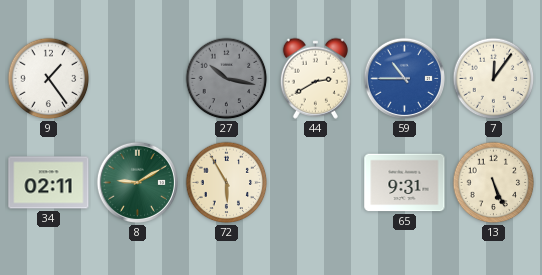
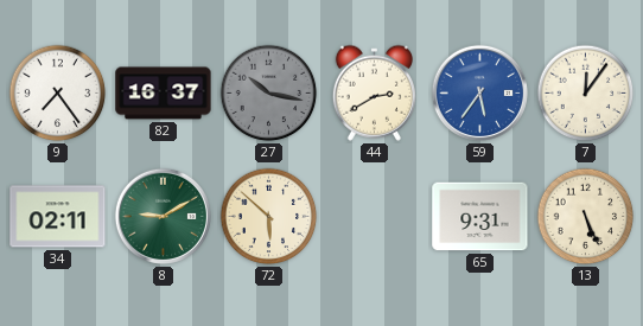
9: 1:24 -> 7:24 (58, 94)
82: none -> 16:37 (164, 94)
59: 10:45 -> 5:36 (479, 92)
72: 5:55 -> 5:52 (269, 217)
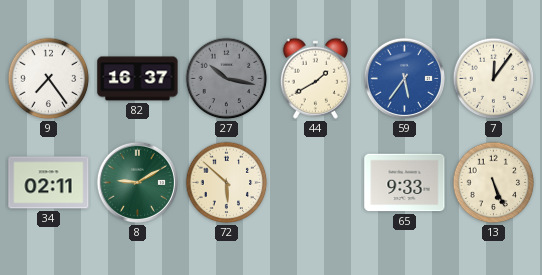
44: 2:40 -> 1:40 (315, 78)
65: 9:31 -> 9:33 (405, 183)
